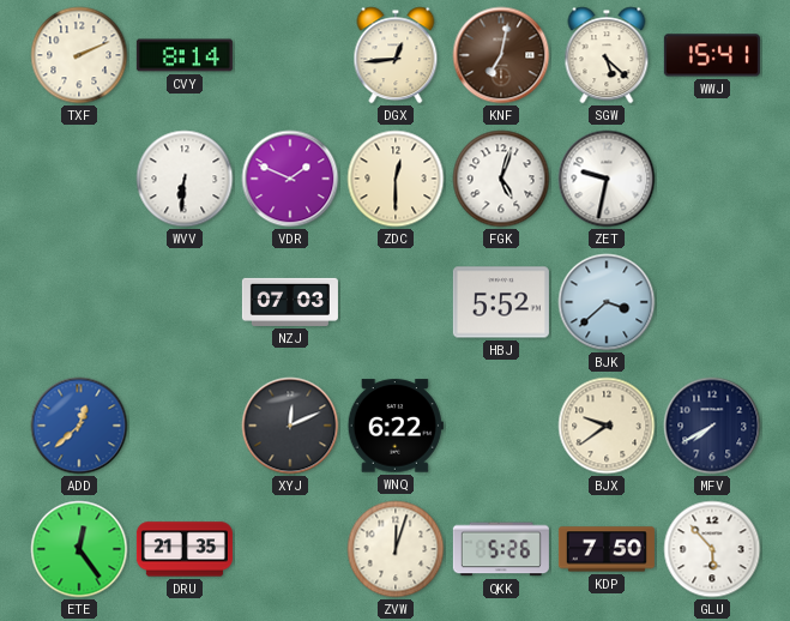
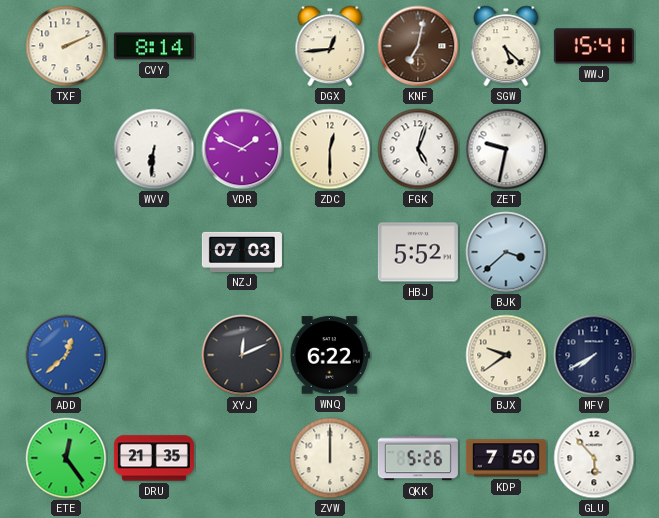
ZVW: 12:03 -> 12:00 (330, 458)
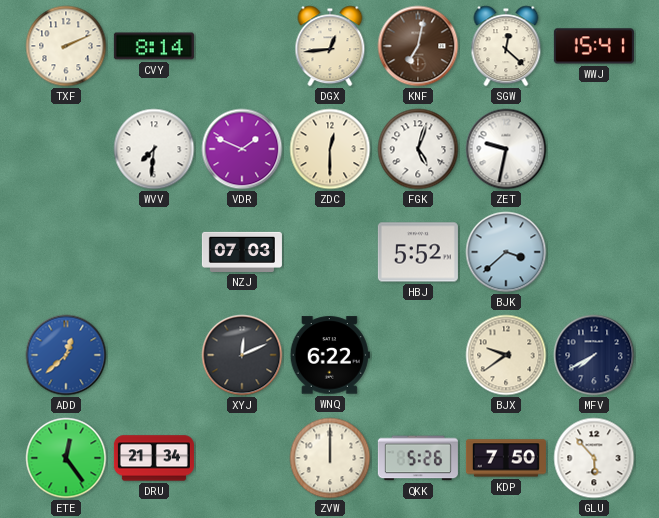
SGW: 5:22 -> 12:22 (506, 46)
WVV: 6:31 -> 7:31 (154, 149)
DRU: 21:35 -> 21:34 (154, 458)
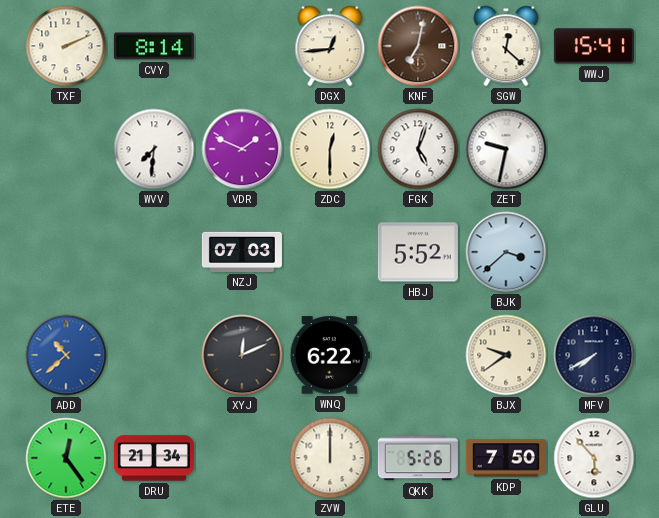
ADD: 12:38 -> 10:38 (66, 355)
